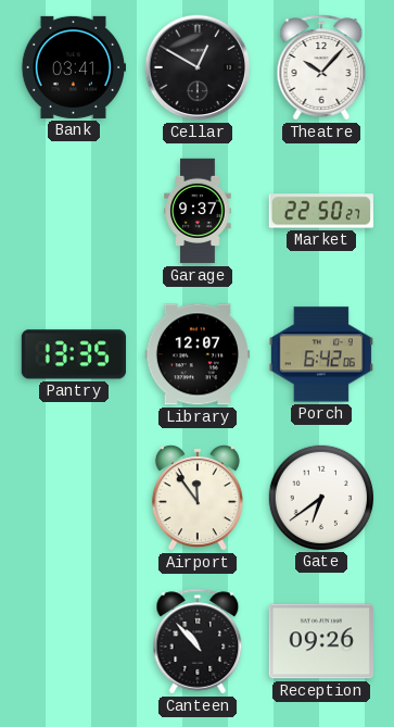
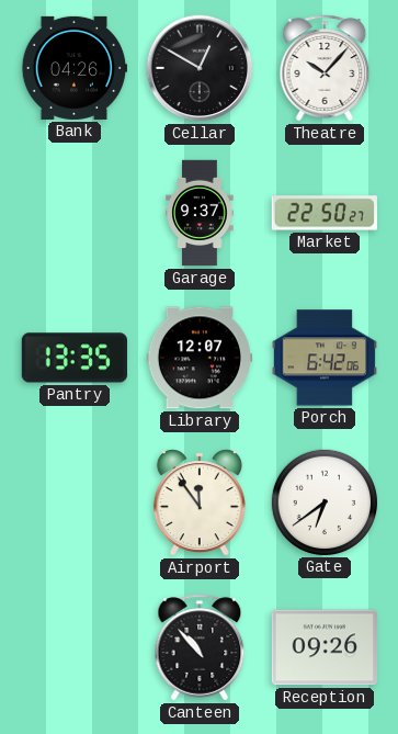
Bank: 03:41 -> 04:26 (73, 68)
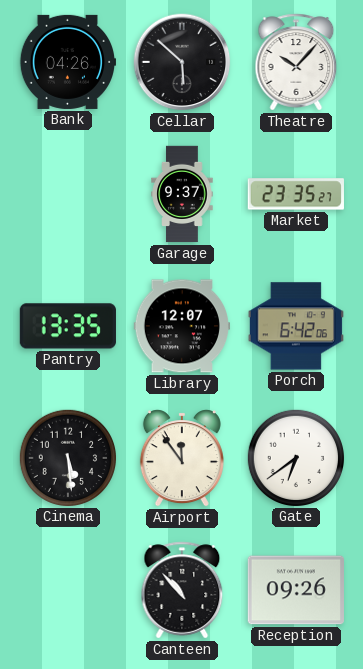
Cellar: 12:50 -> 5:52 (182, 62)
Market: 22:50 -> 23:35 (296, 194)
Cinema: none -> 5:29 (67, 457)
